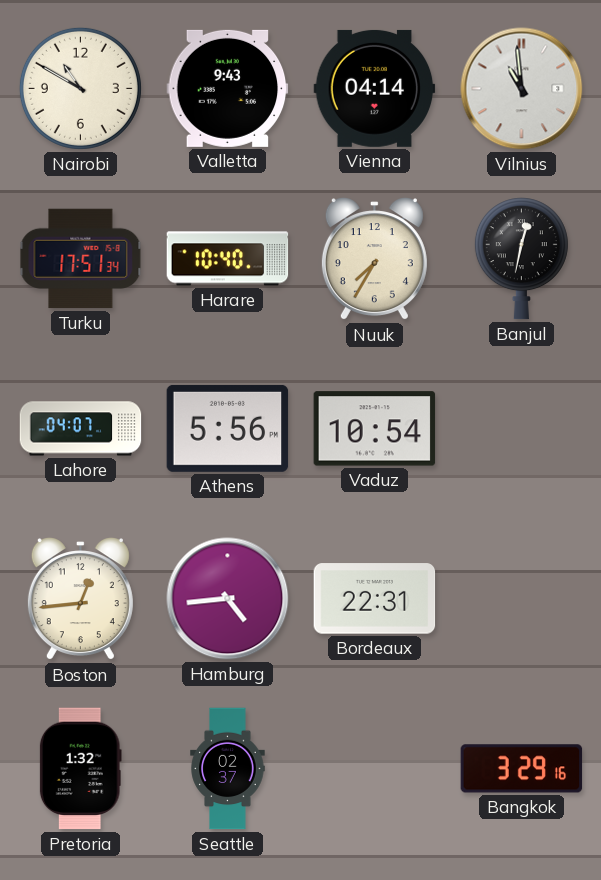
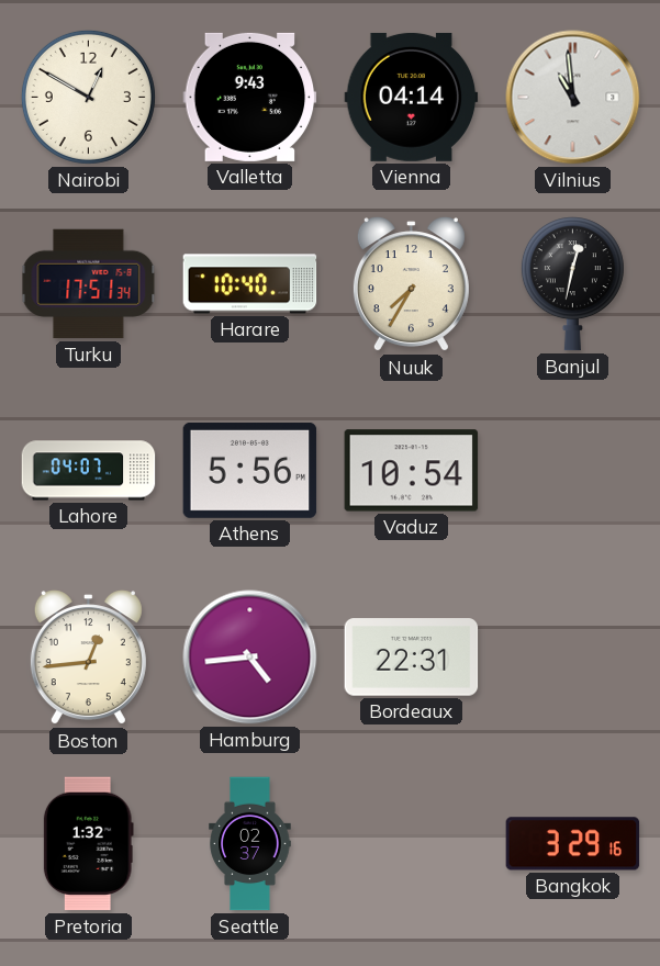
Nairobi: 10:50 -> 12:50 (88, 97)
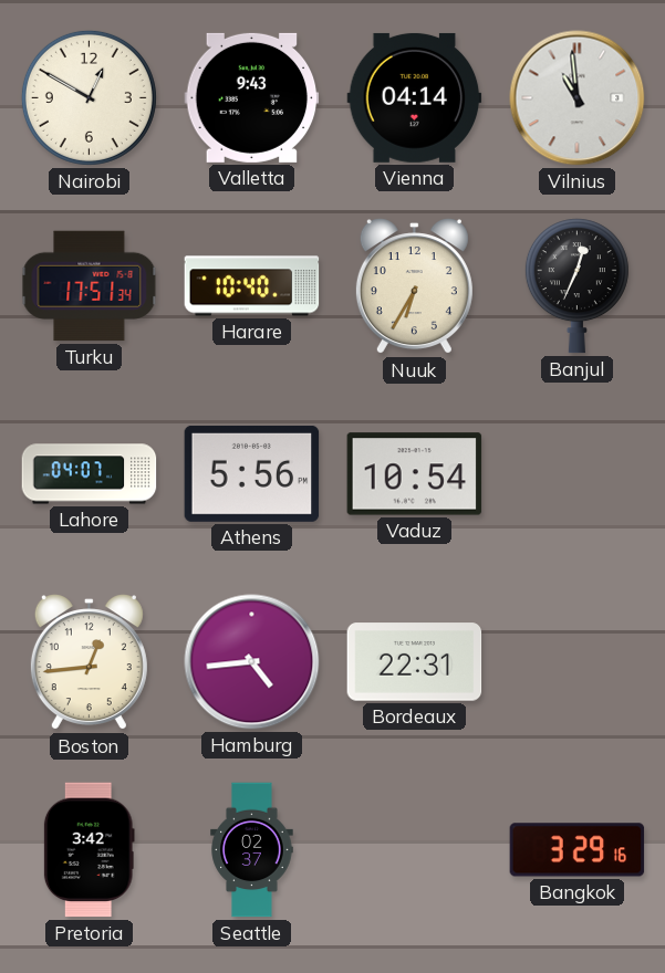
Nuuk: 7:35 -> 6:35 (414, 286)
Banjul: 12:32 -> 12:34 (576, 286)
Pretoria: 1:32 -> 3:42 (89, 850)
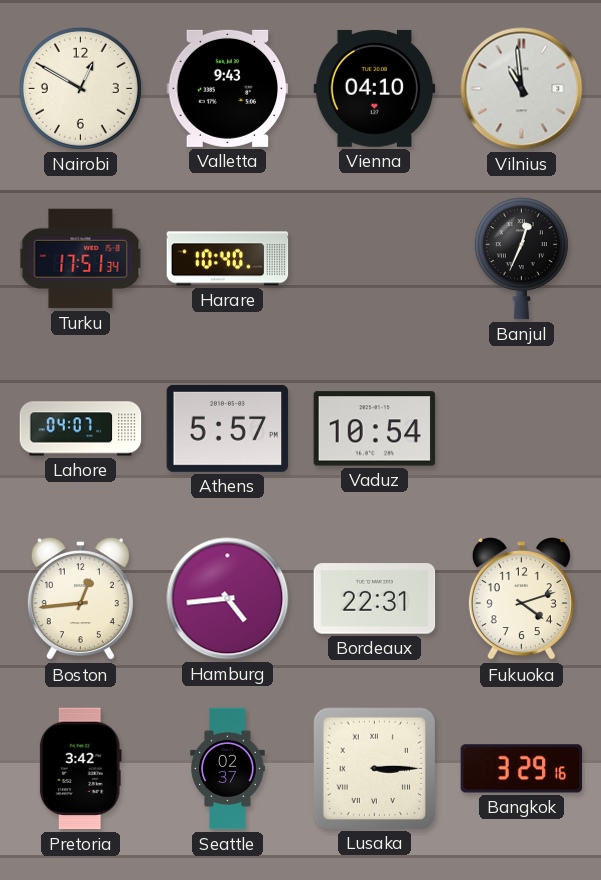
Vienna: 04:14 -> 04:10 (375, 88)
Nuuk: 6:35 -> none (414, 286)
Athens: 5:56 -> 5:57 (228, 428)
Fukuoka: none -> 4:12 (521, 599)
Lusaka: none -> 3:15 (374, 768)
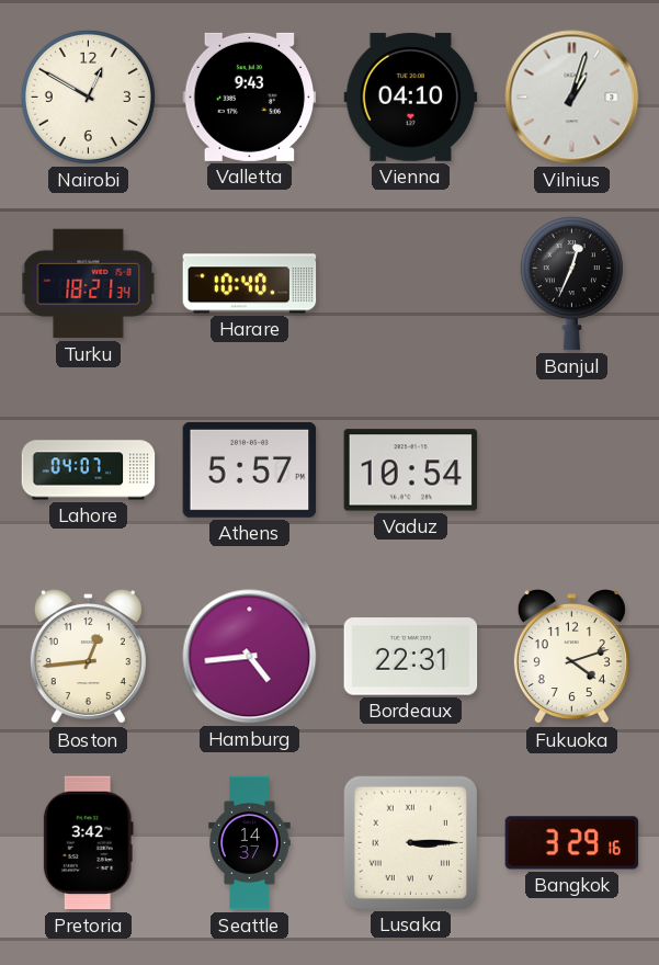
Vilnius: 10:59 -> 1:03 (572, 98)
Turku: 17:51 -> 18:21 (89, 284)
Seattle: 02:37 -> 14:37 (250, 843)
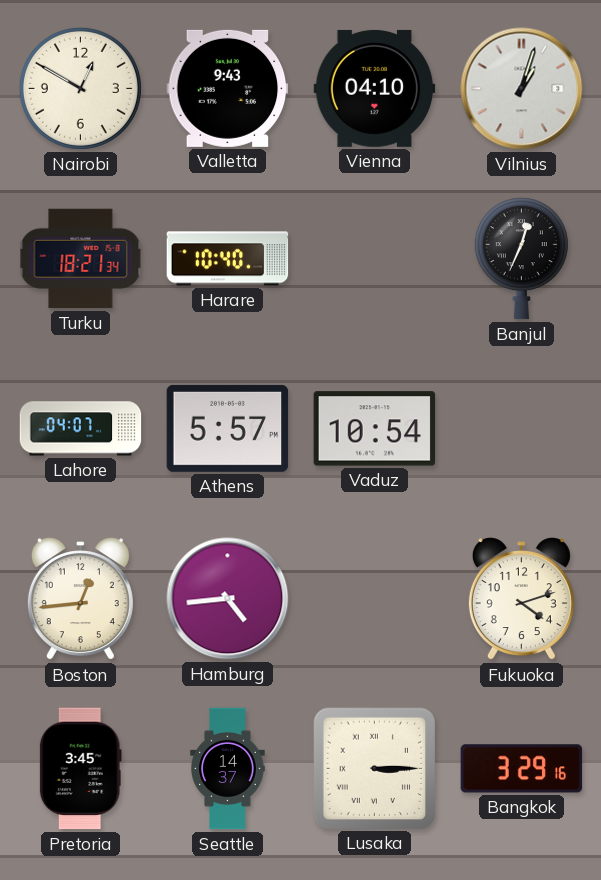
Bordeaux: 22:31 -> none (411, 657)
Pretoria: 3:42 -> 3:45 (80, 769)
